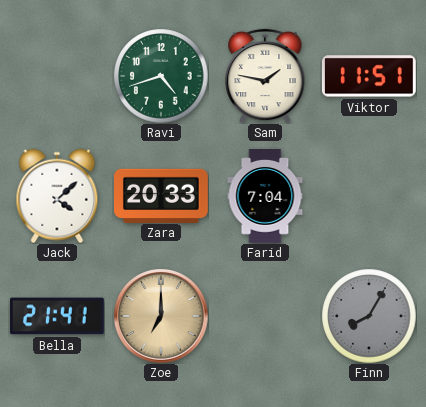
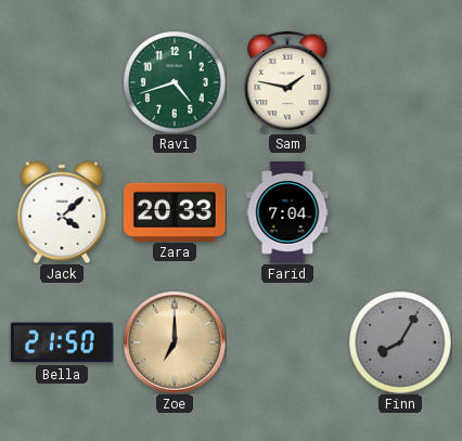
Viktor: 11:51 -> none (369, 76)
Bella: 21:41 -> 21:50 (62, 342)
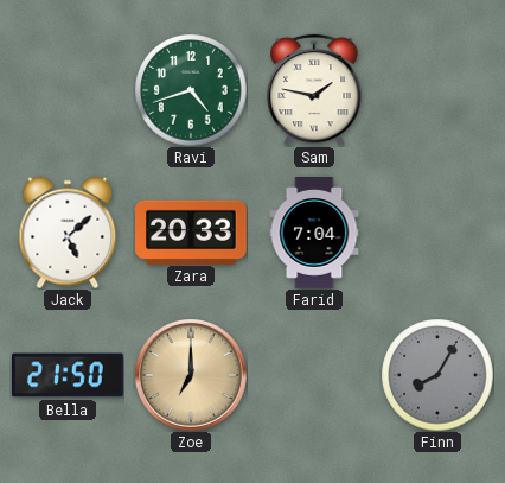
Jack: 4:08 -> 5:08 (68, 233)
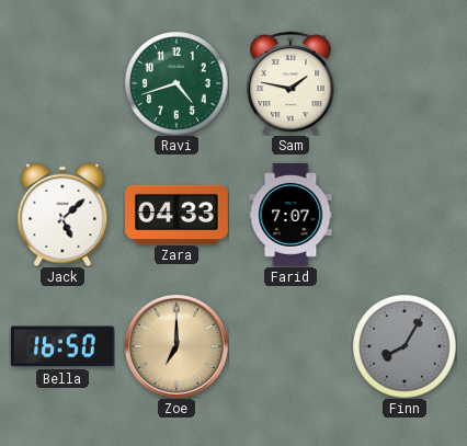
Zara: 20:33 -> 04:33 (178, 214)
Farid: 7:04 -> 7:07 (291, 216)
Bella: 21:50 -> 16:50 (62, 346)
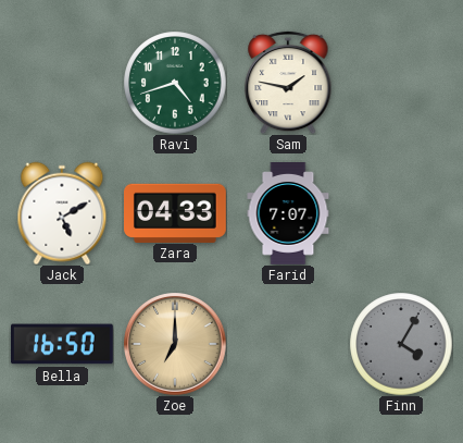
Jack: 5:08 -> 5:10 (62, 213)
Finn: 8:05 -> 4:05 (401, 344)
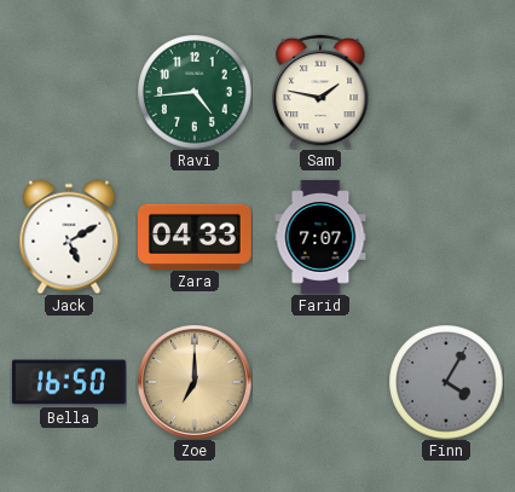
Ravi: 4:42 -> 4:44 (195, 92)
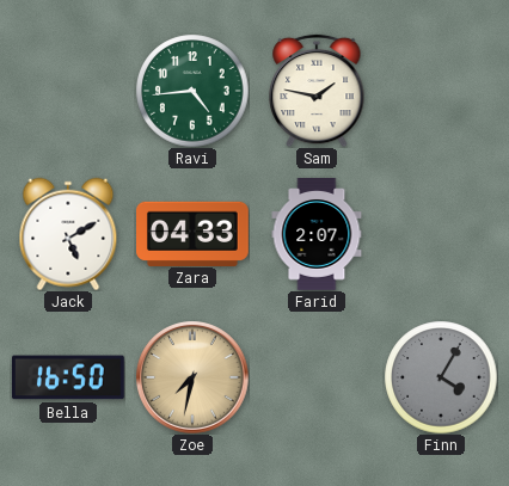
Farid: 7:07 -> 2:07 (317, 235)
Zoe: 7:00 -> 7:32 (192, 377)
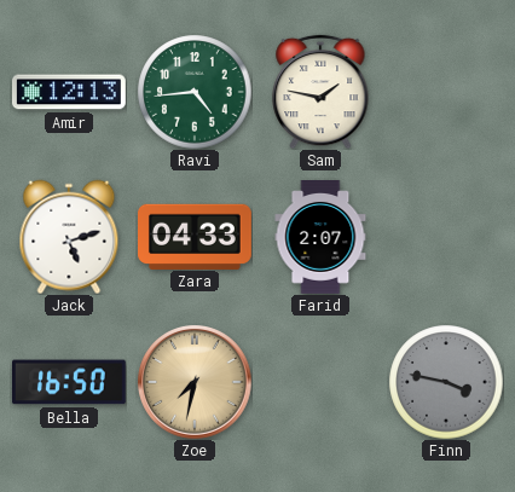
Amir: none -> 12:13 (69, 92)
Jack: 5:10 -> 5:12 (69, 237)
Finn: 4:05 -> 3:47 (446, 382)
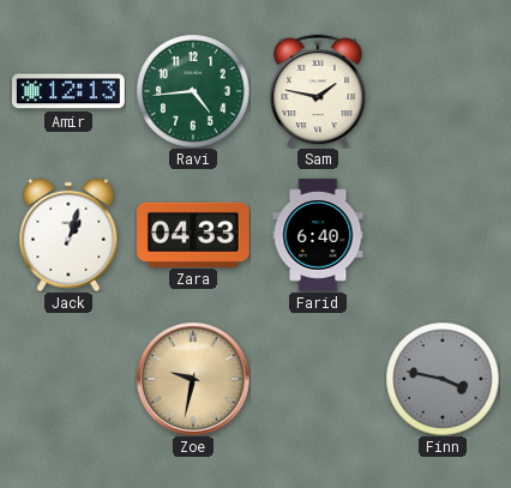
Jack: 5:12 -> 1:03 (68, 235)
Farid: 2:07 -> 6:40 (318, 236)
Bella: 16:50 -> none (69, 382)
Zoe: 7:32 -> 9:32 (193, 379)
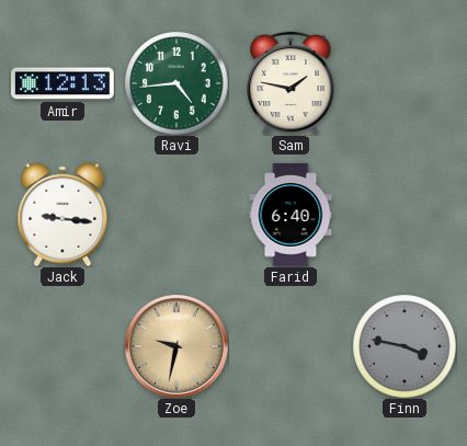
Jack: 1:03 -> 9:16 (62, 215)
Zara: 04:33 -> none (194, 234)
